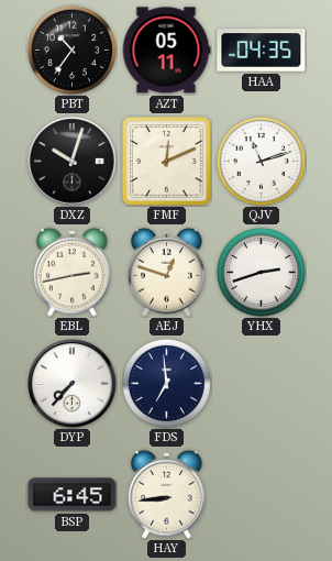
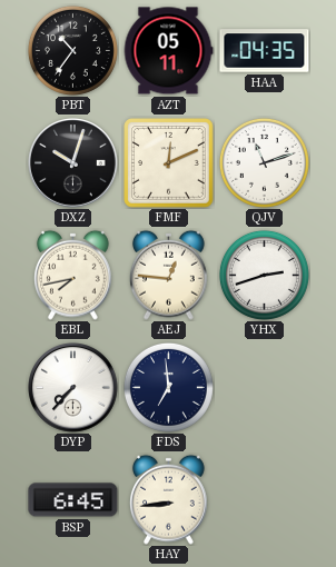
EBL: 2:43 -> 7:43 (73, 275)
AEJ: 12:48 -> 12:46 (169, 275)
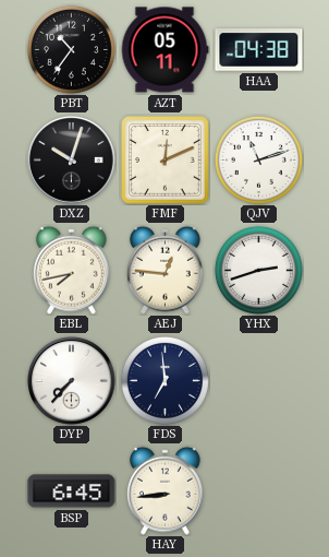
HAA: 04:35 -> 04:38 (259, 50)
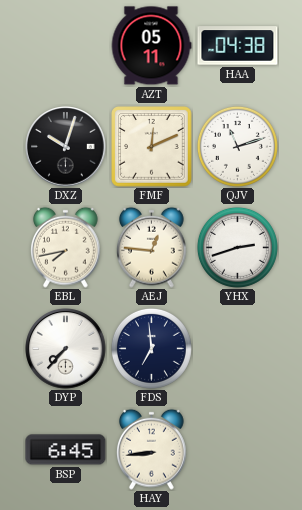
PBT: 10:36 -> none (71, 49)
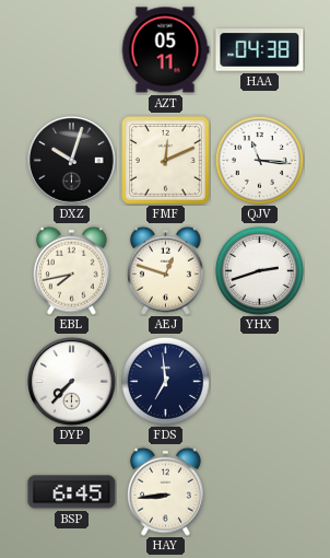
QJV: 11:12 -> 11:16 (259, 160)
AEJ: 12:46 -> 12:48 (166, 270)
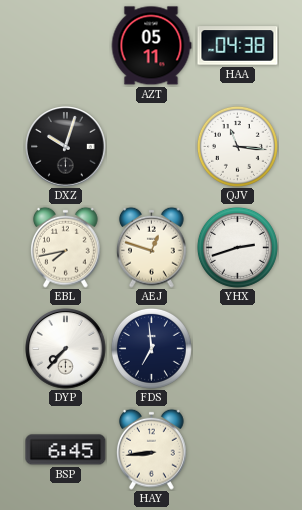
FMF: 12:11 -> none (166, 161)
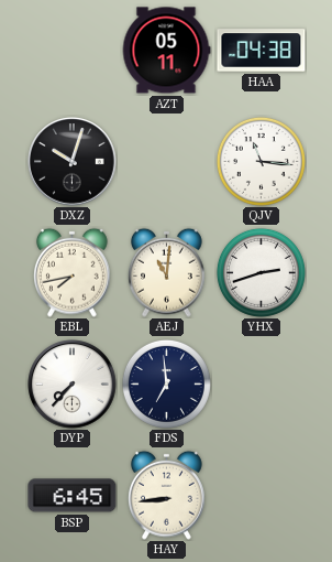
AEJ: 12:48 -> 11:01 (167, 272)
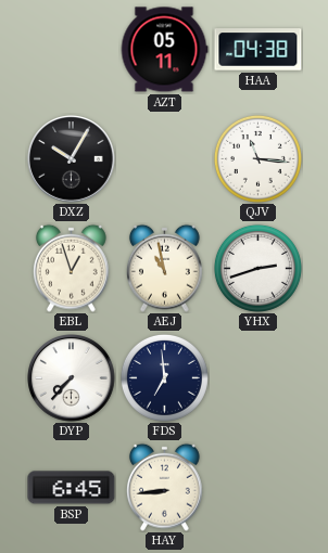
DXZ: 10:03 -> 10:05 (72, 159)
EBL: 7:43 -> 12:57 (72, 268)
AEJ: 11:01 -> 10:58 (165, 268)
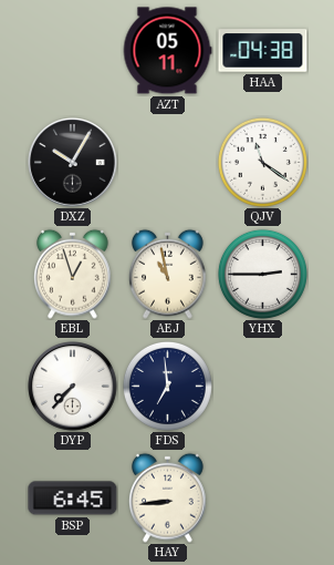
QJV: 11:16 -> 11:21 (262, 162)
YHX: 2:42 -> 2:45 (262, 274)
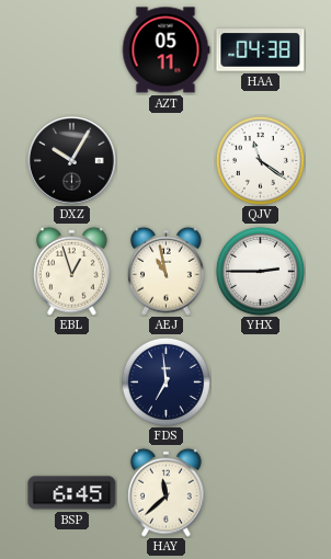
DYP: 7:37 -> none (73, 387)
HAY: 8:44 -> 11:38 (167, 492)
